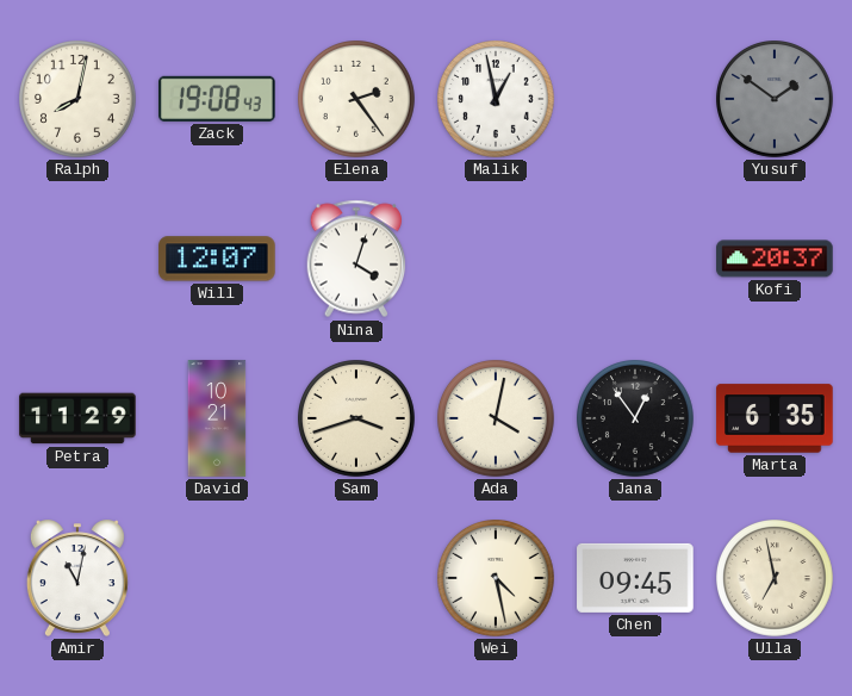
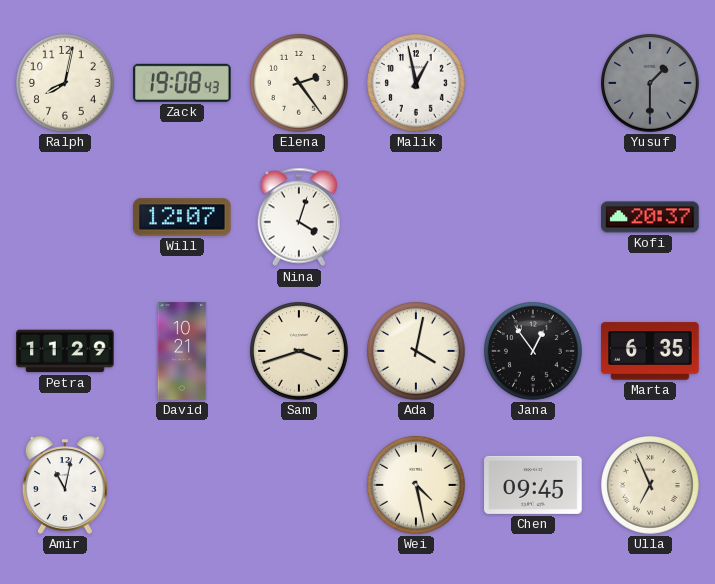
Yusuf: 1:51 -> 1:30 (651, 84)
Ulla: 6:58 -> 6:56 (651, 486)
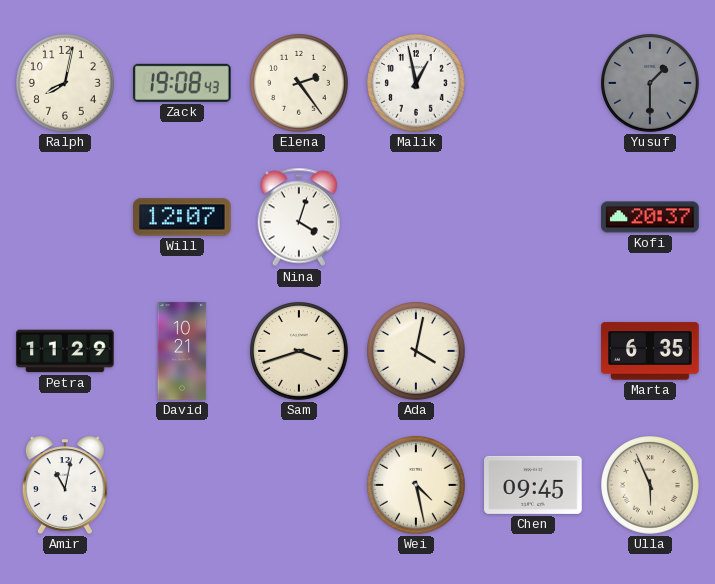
Jana: 12:54 -> none (534, 352)
Ulla: 6:56 -> 5:56 (651, 486)
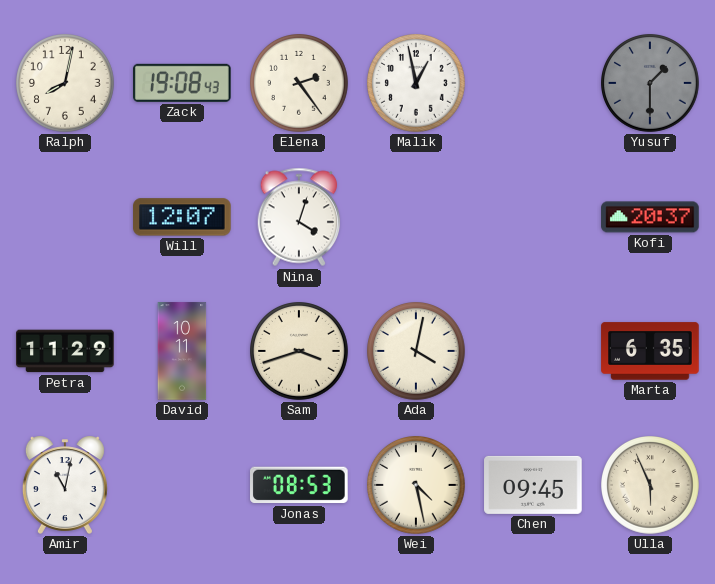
David: 10:21 -> 10:11 (182, 351)
Jonas: none -> 08:53 (300, 485)
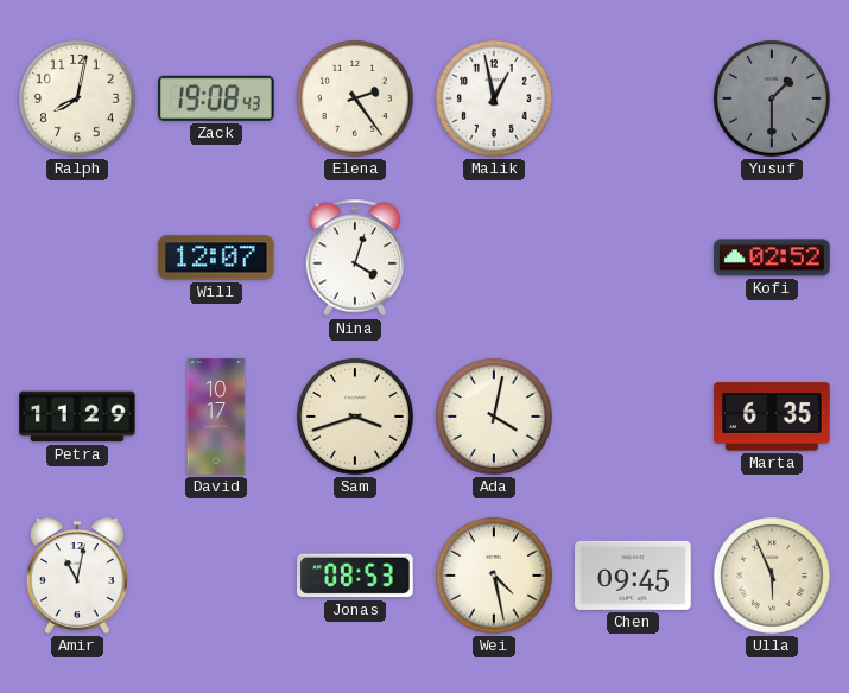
Kofi: 20:37 -> 02:52 (772, 258)
David: 10:11 -> 10:17 (216, 417)
